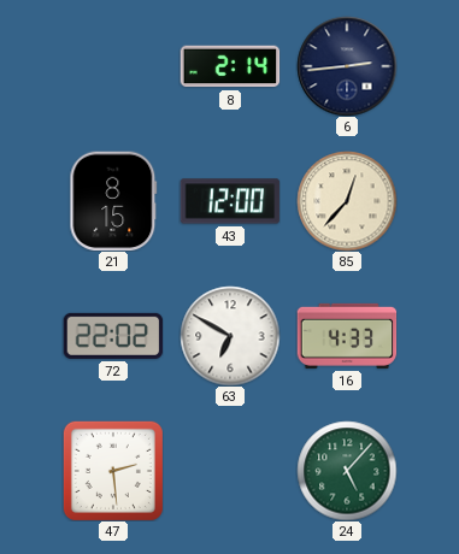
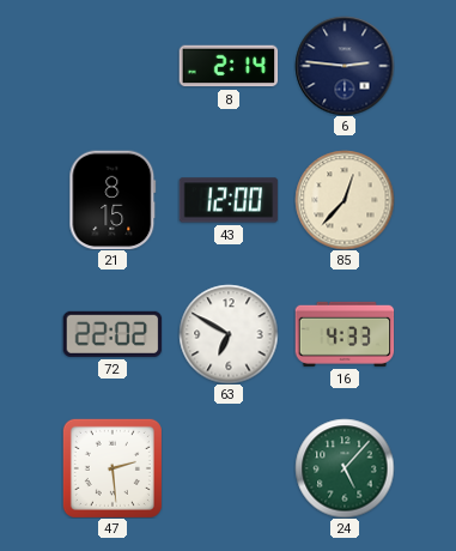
6: 2:44 -> 2:46 (345, 66)
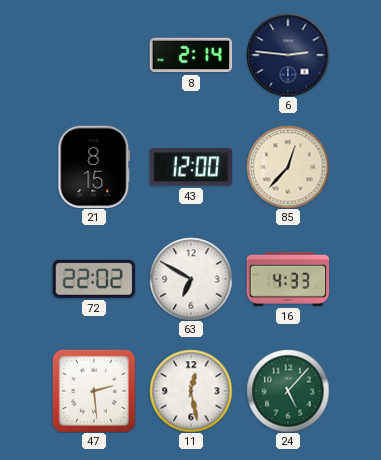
11: none -> 12:28 (191, 391)
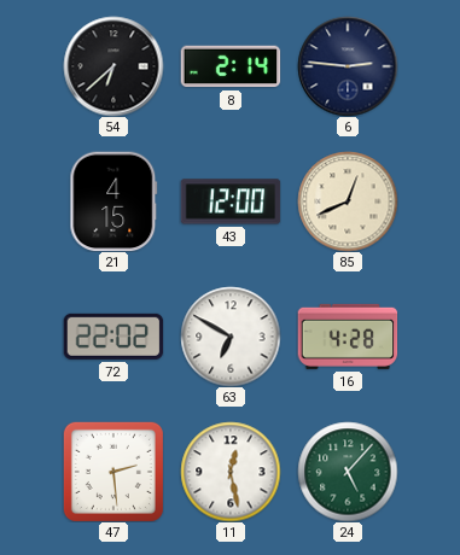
54: none -> 6:38 (113, 66)
21: 8:15 -> 4:15 (113, 201)
85: 12:37 -> 12:41 (348, 201)
16: 4:33 -> 4:28 (348, 337)
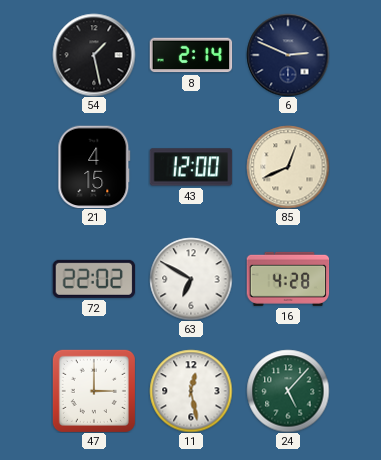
54: 6:38 -> 1:28 (94, 55)
6: 2:46 -> 2:49 (288, 55)
47: 2:29 -> 3:00 (94, 391)
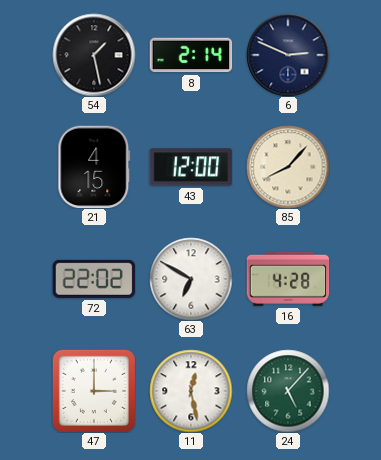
85: 12:41 -> 8:07 (288, 167)
